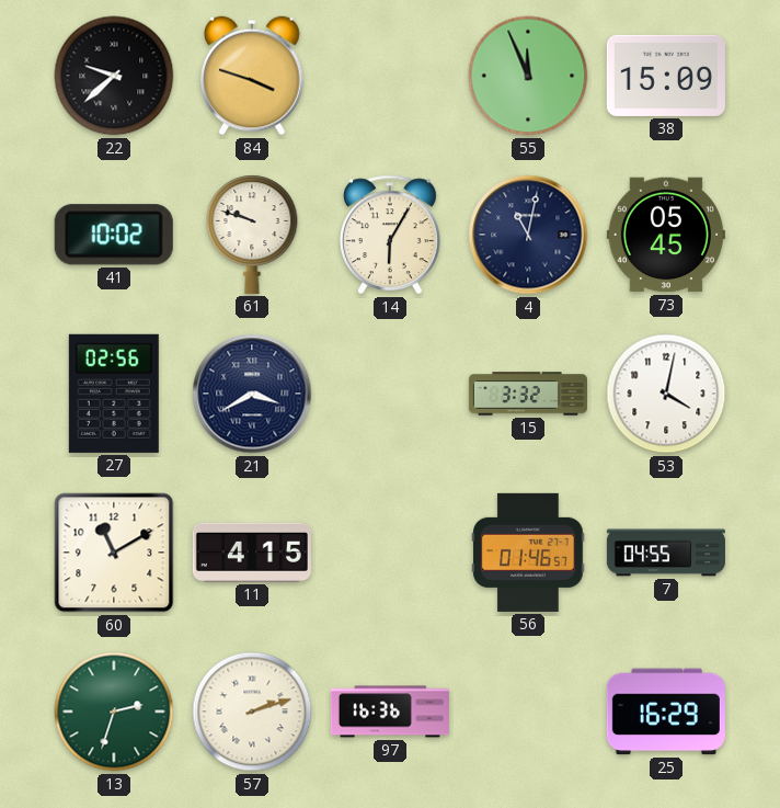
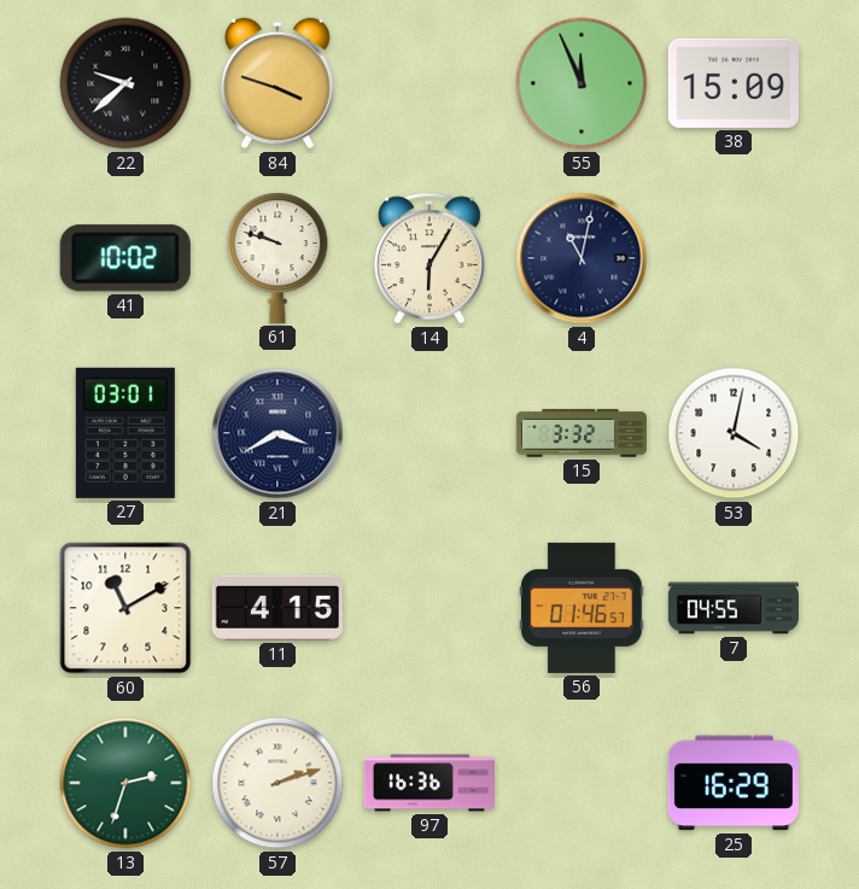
73: 05:45 -> none (666, 235)
27: 02:56 -> 03:01 (125, 433)
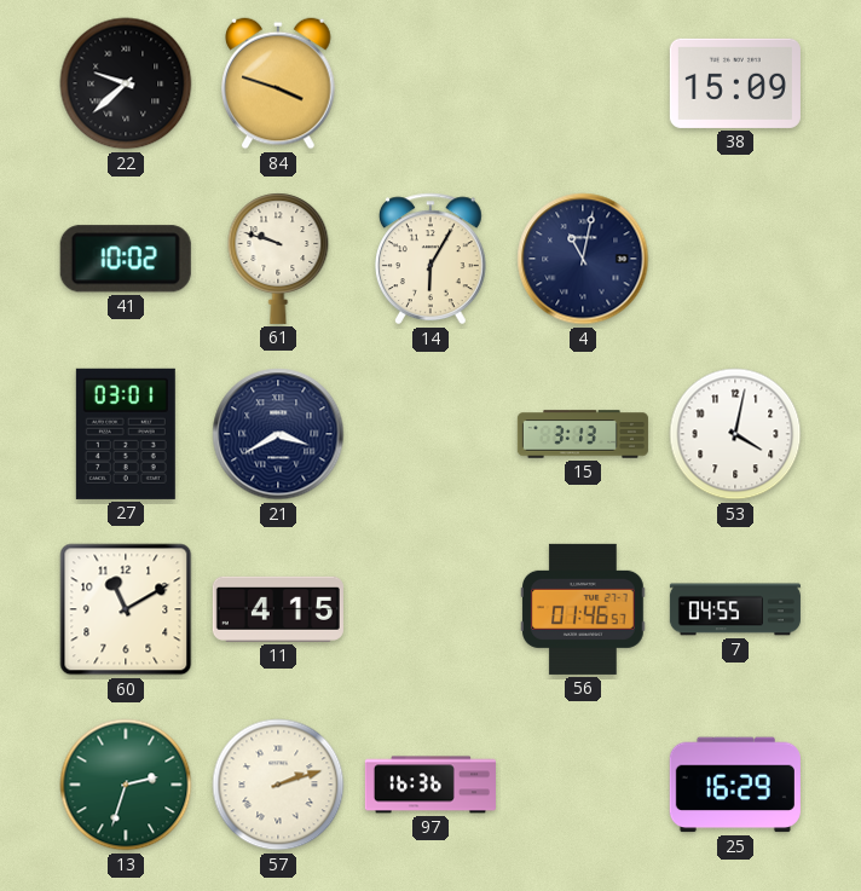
55: 11:56 -> none (582, 83)
15: 3:32 -> 3:13 (583, 434)
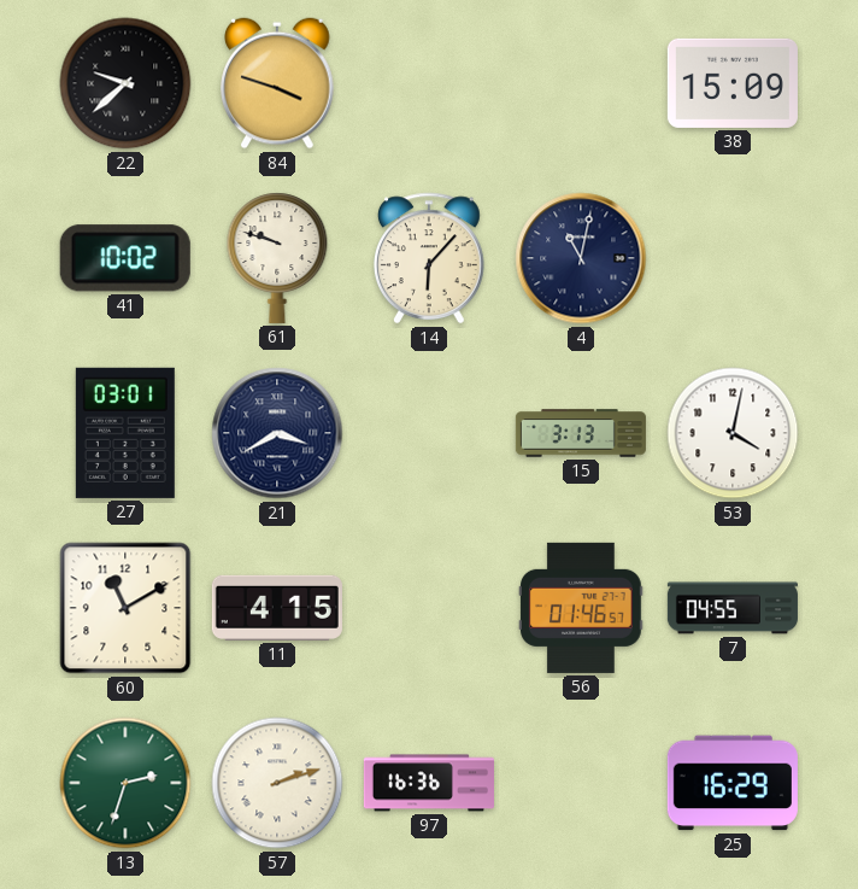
14: 6:05 -> 6:07 (429, 258)
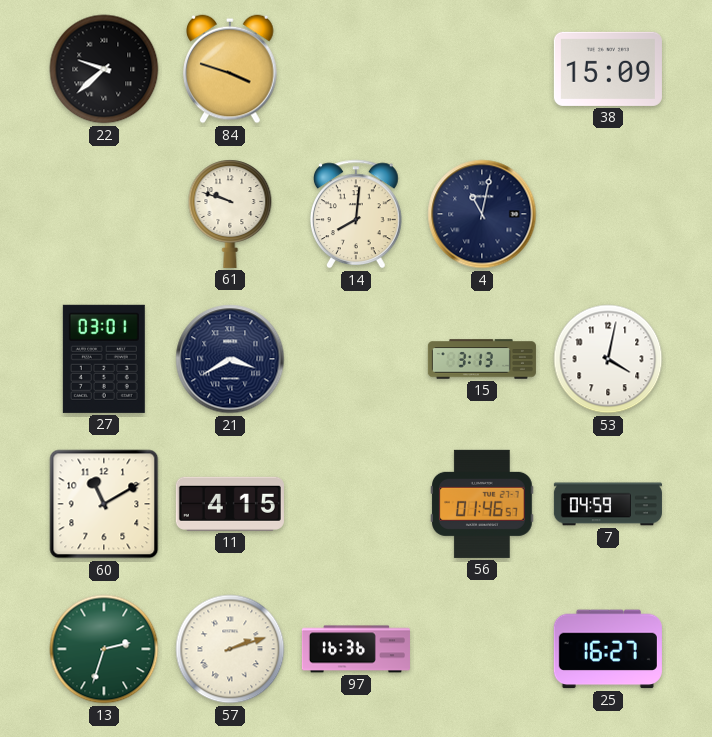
41: 10:02 -> none (125, 258)
14: 6:07 -> 8:01 (356, 214)
7: 04:55 -> 04:59 (608, 504)
25: 16:29 -> 16:27 (608, 649)
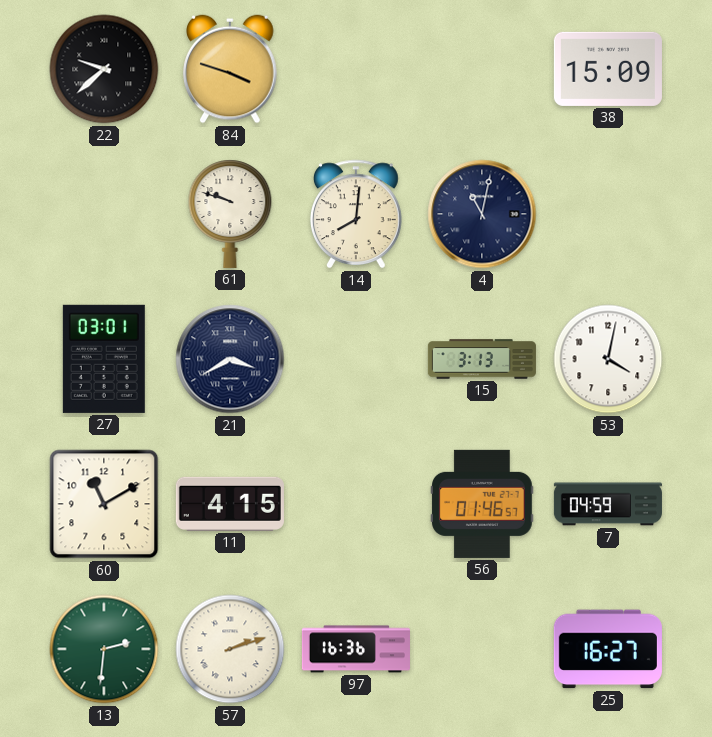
13: 2:33 -> 2:31 (104, 649)
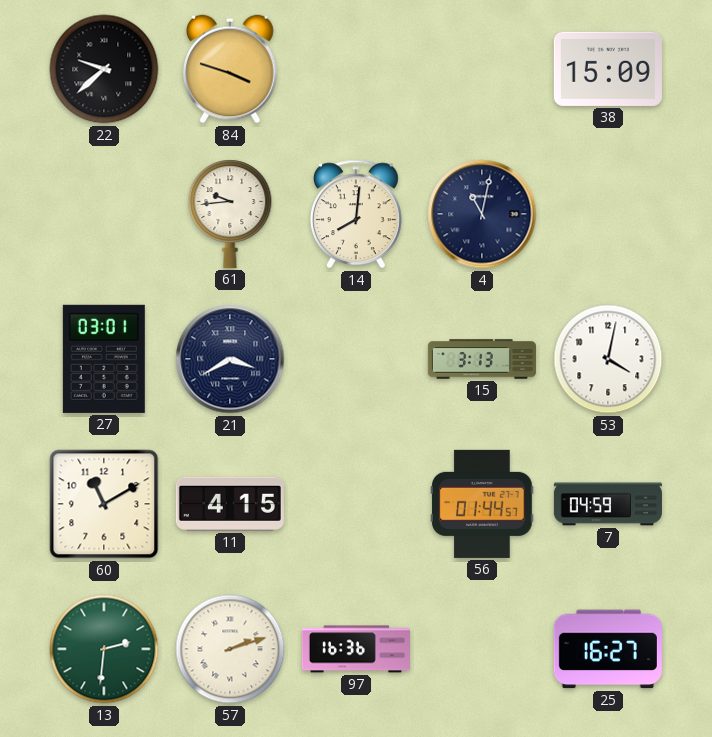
61: 9:48 -> 9:44 (230, 214)
56: 01:46 -> 01:44 (482, 504)
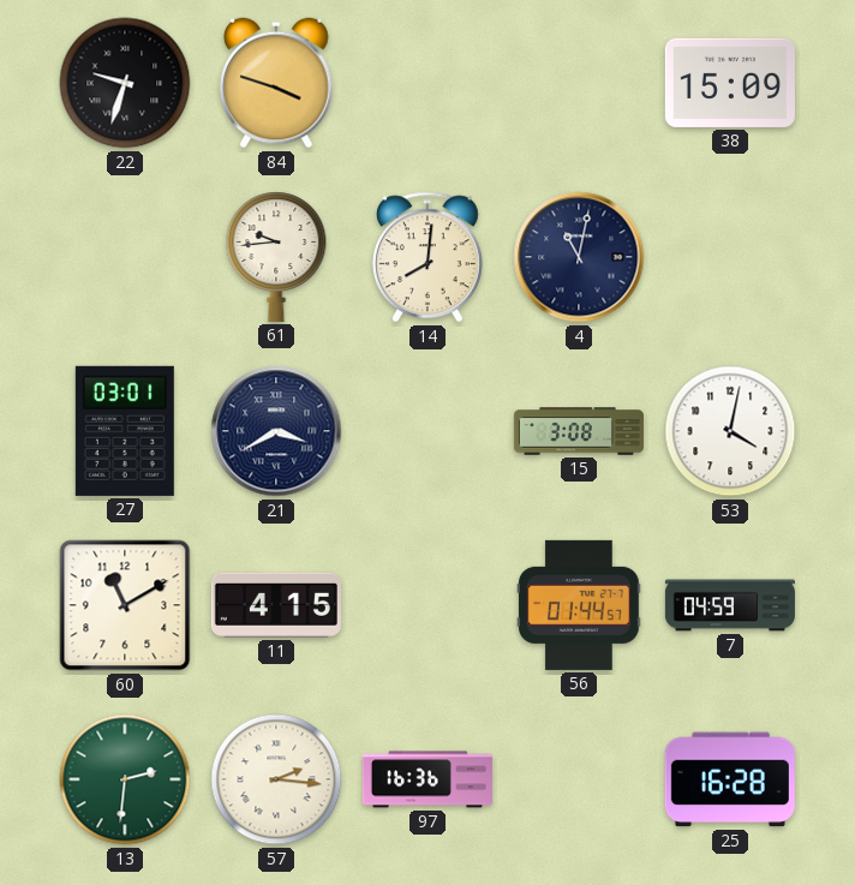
22: 9:38 -> 9:33 (125, 83)
15: 3:13 -> 3:08 (579, 431)
57: 2:12 -> 2:16 (276, 779)
25: 16:27 -> 16:28 (730, 779)
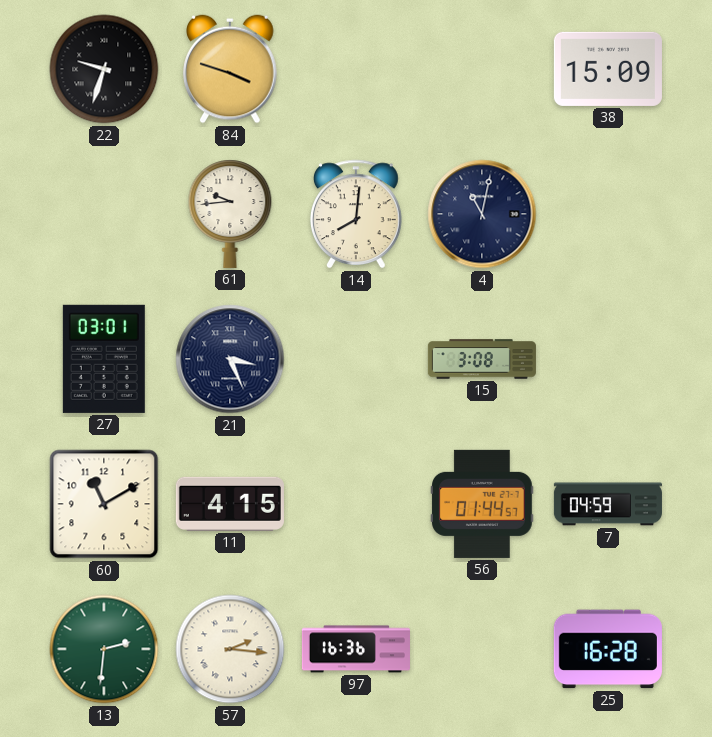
21: 3:40 -> 3:26 (230, 359)
53: 4:02 -> none (730, 431)
